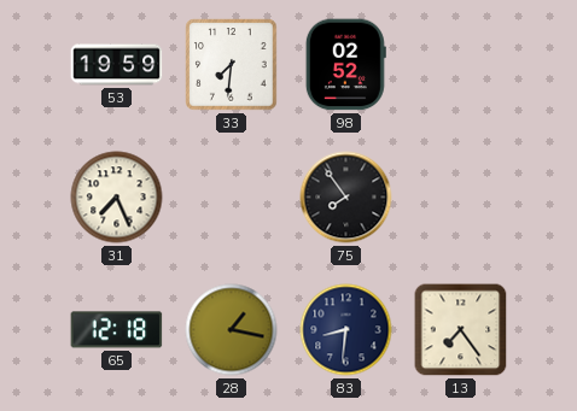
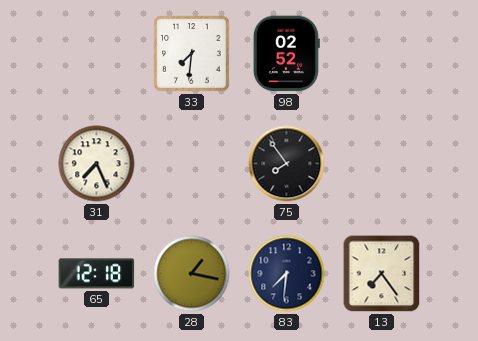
53: 19:59 -> none (117, 65)
83: 8:31 -> 7:31 (287, 274)
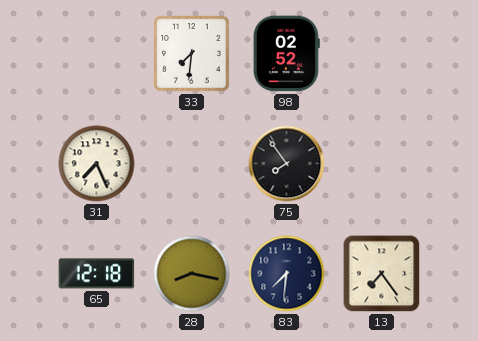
28: 1:17 -> 8:17 (192, 274)
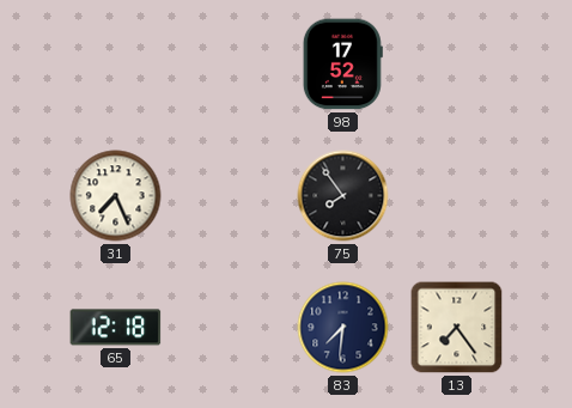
33: 7:31 -> none (192, 54)
98: 02:52 -> 17:52 (342, 65)
28: 8:17 -> none (192, 274)
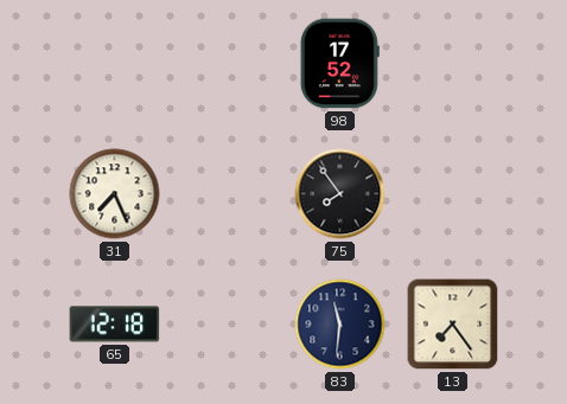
83: 7:31 -> 11:31 (340, 325)
